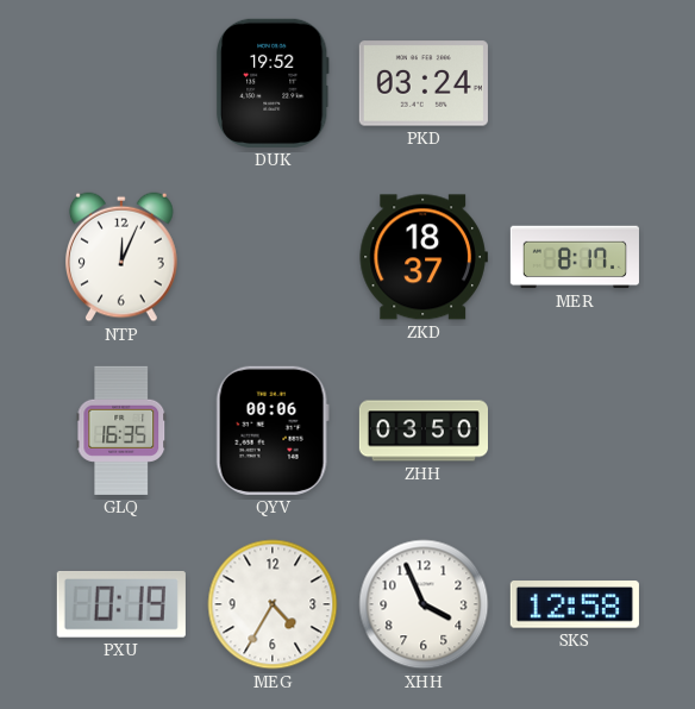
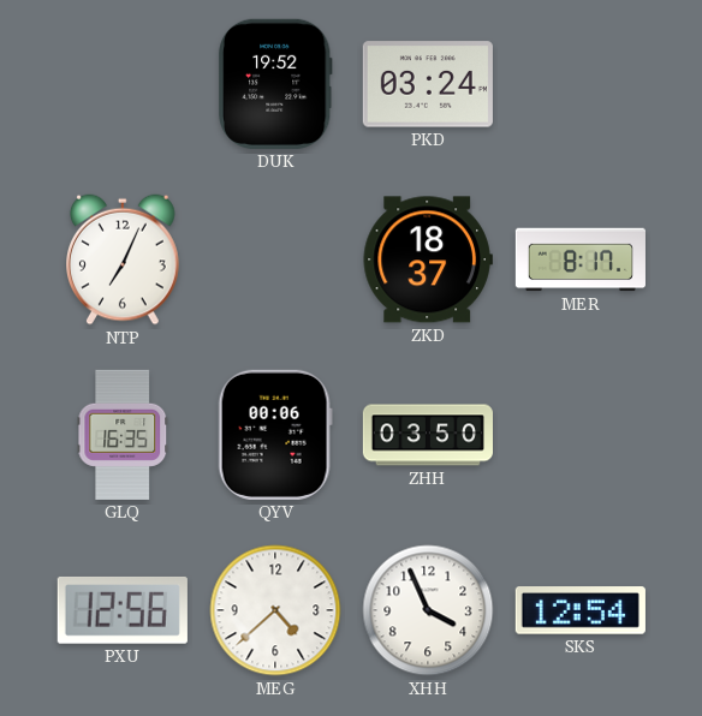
NTP: 12:04 -> 7:04 (124, 259)
PXU: 0:19 -> 12:56 (123, 610)
MEG: 4:35 -> 4:38 (275, 610)
SKS: 12:58 -> 12:54 (581, 610)
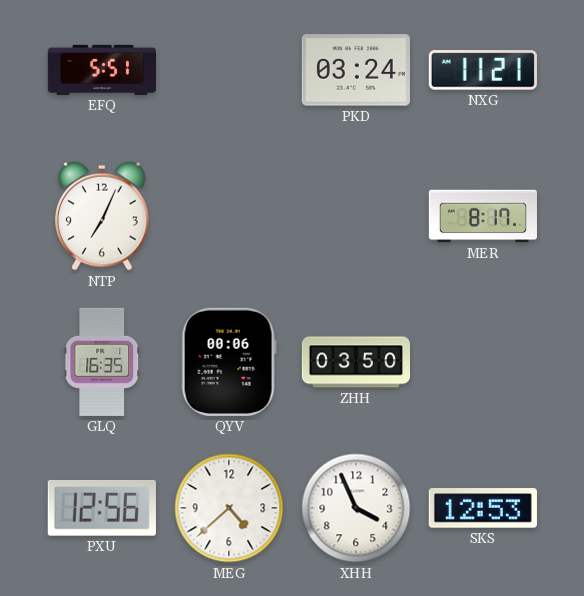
EFQ: none -> 5:51 (102, 70)
DUK: 19:52 -> none (275, 84)
NXG: none -> 11:21 (483, 70)
ZKD: 18:37 -> none (428, 259)
SKS: 12:54 -> 12:53 (483, 508)
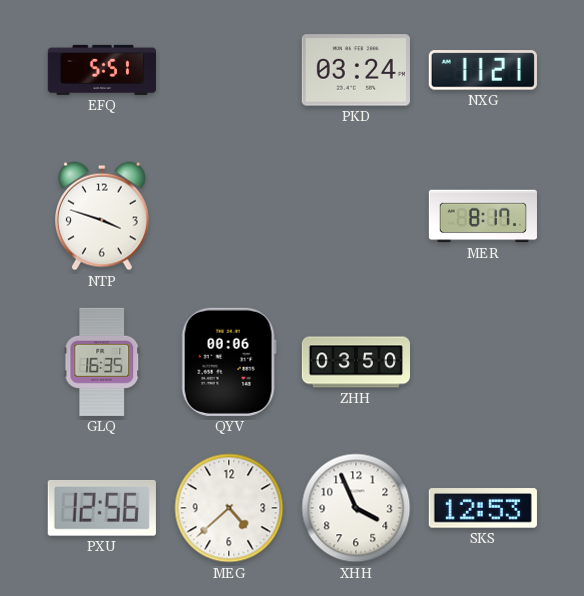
NTP: 7:04 -> 3:48 (103, 216)
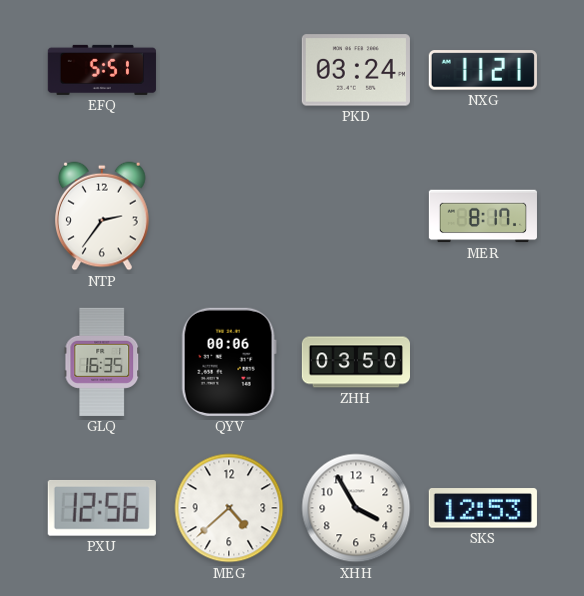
NTP: 3:48 -> 2:36 (103, 216)
XHH: 3:56 -> 3:55 (356, 508)
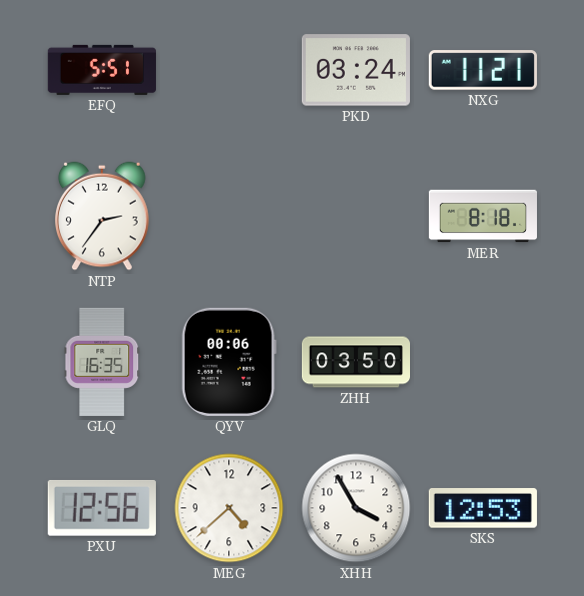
MER: 8:17 -> 8:18 (483, 216)
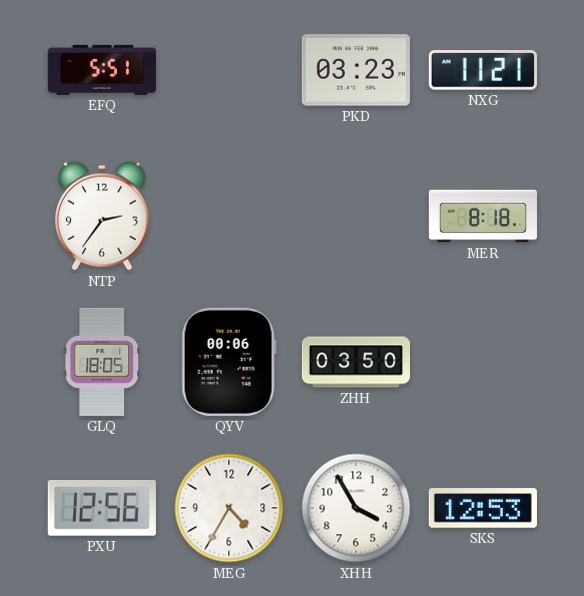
PKD: 03:24 -> 03:23 (356, 70)
GLQ: 16:35 -> 18:05 (102, 362)
MEG: 4:38 -> 4:35 (229, 508)
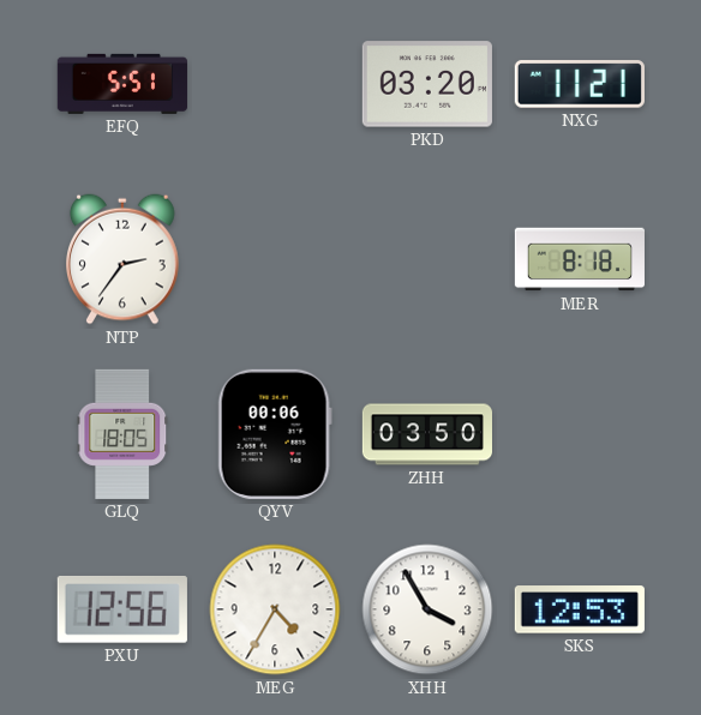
PKD: 03:23 -> 03:20 (427, 84)
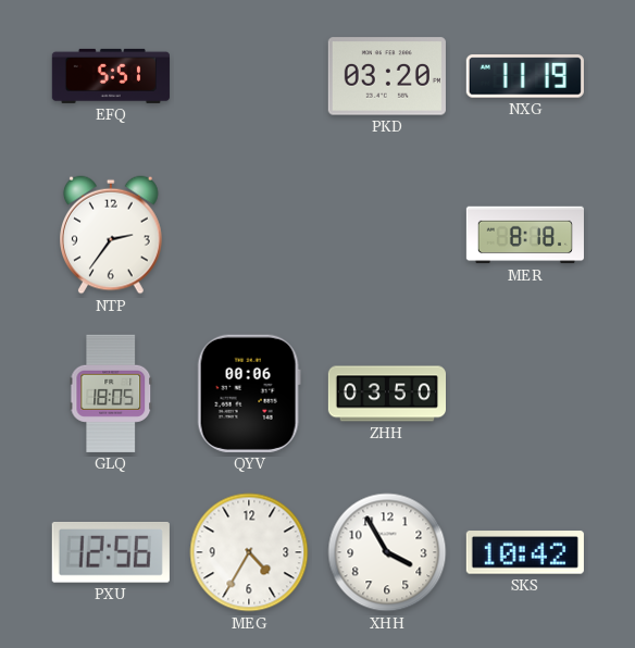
NXG: 11:21 -> 11:19 (525, 76)
SKS: 12:53 -> 10:42 (525, 552)
